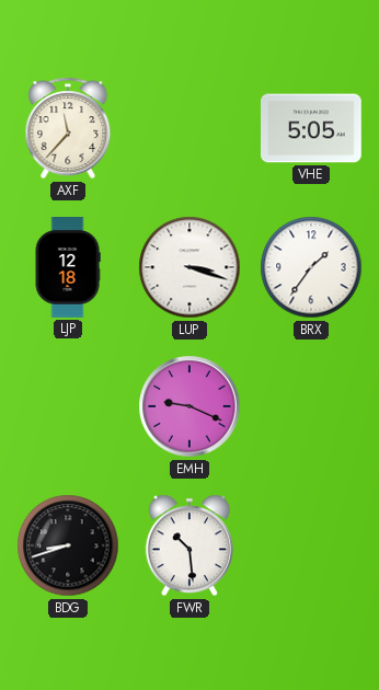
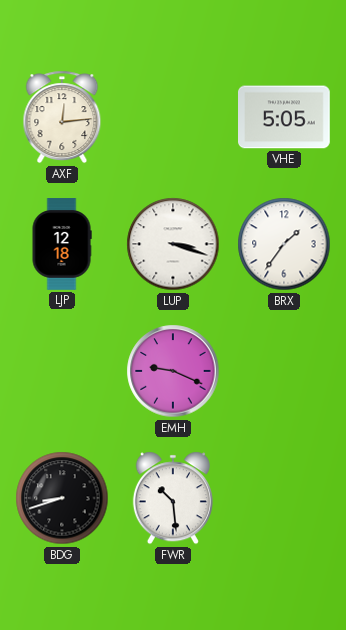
AXF: 11:37 -> 12:14 (62, 117)
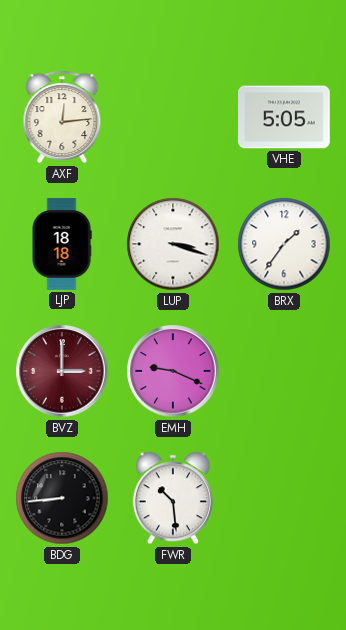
LJP: 12:18 -> 18:18 (62, 244)
BVZ: none -> 3:00 (62, 371)
BDG: 8:42 -> 8:44 (62, 498)
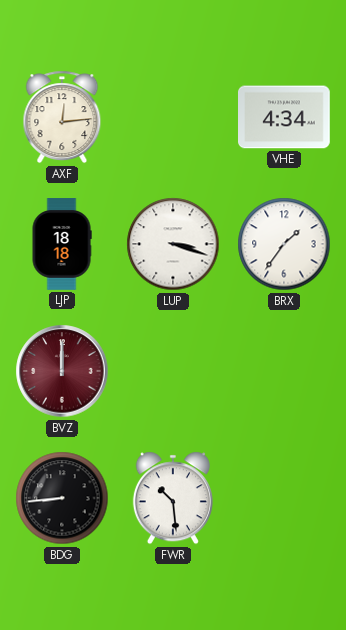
VHE: 5:05 -> 4:34 (285, 117)
BVZ: 3:00 -> 12:00 (62, 371)
EMH: 9:19 -> none (173, 371)
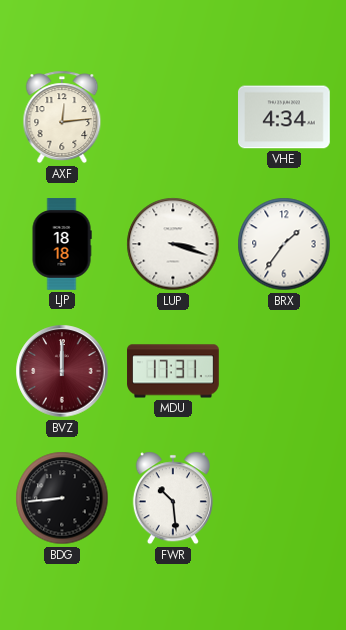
MDU: none -> 17:31 (173, 371)
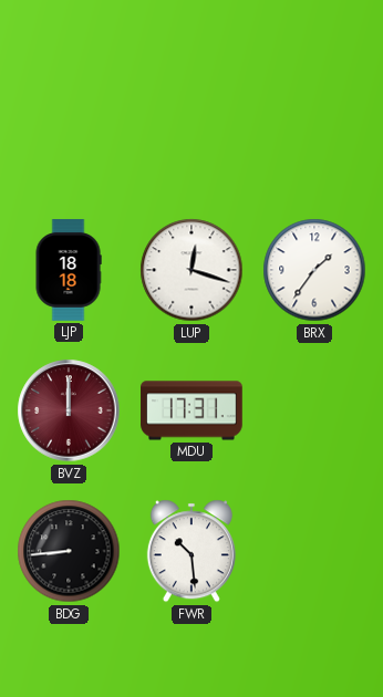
AXF: 12:14 -> none (62, 117)
VHE: 4:34 -> none (285, 117)
LUP: 3:18 -> 12:18 (191, 270)
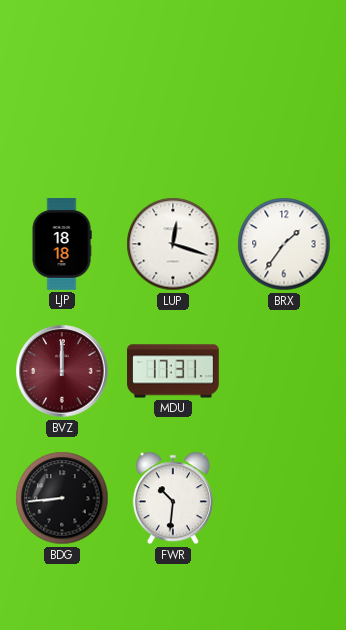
FWR: 10:29 -> 10:31 (173, 498)
